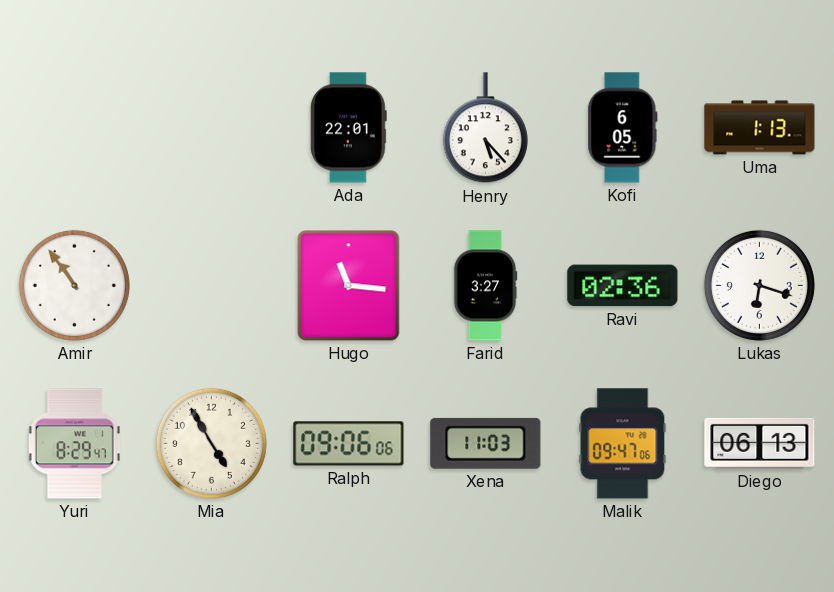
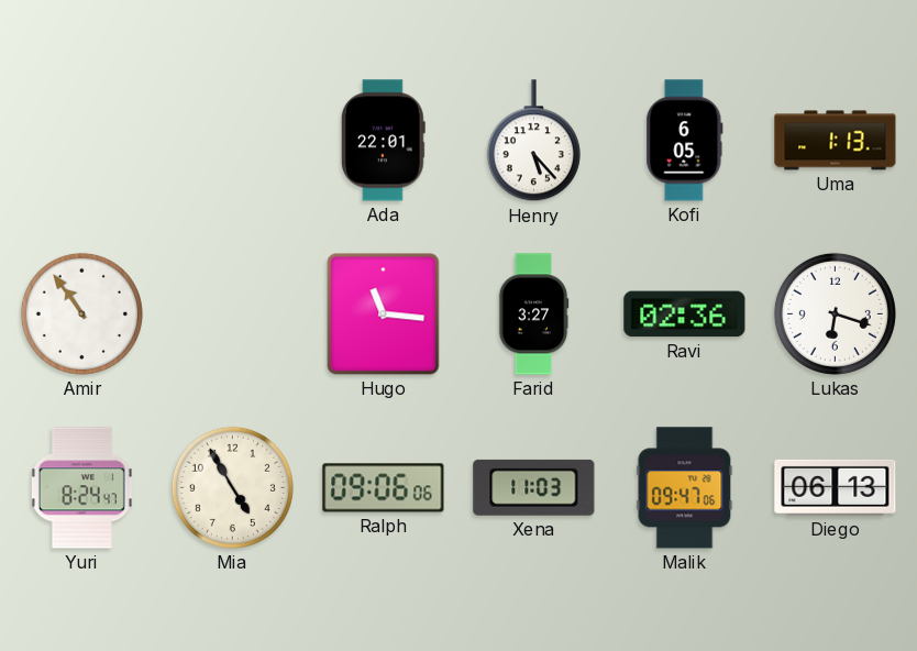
Yuri: 8:29 -> 8:24 (81, 488)
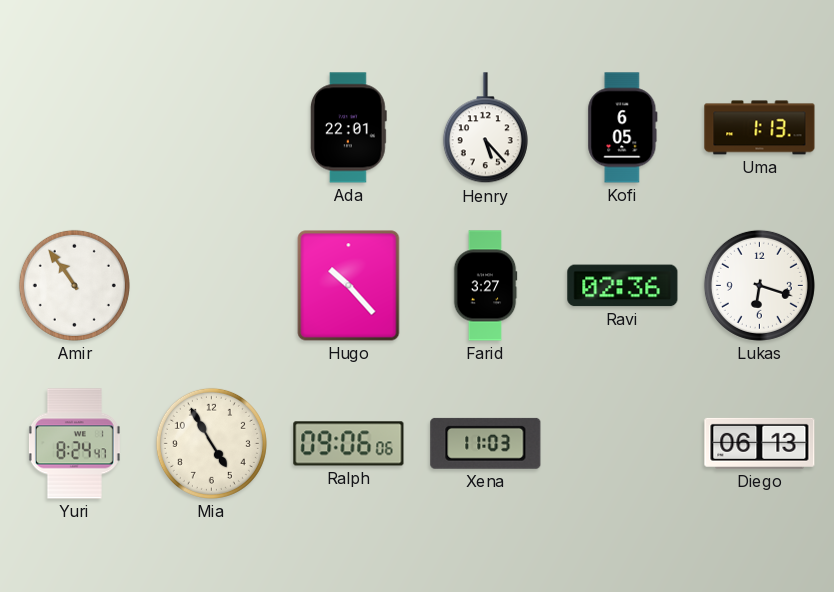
Hugo: 11:16 -> 10:23 (349, 286)
Malik: 09:47 -> none (685, 488)
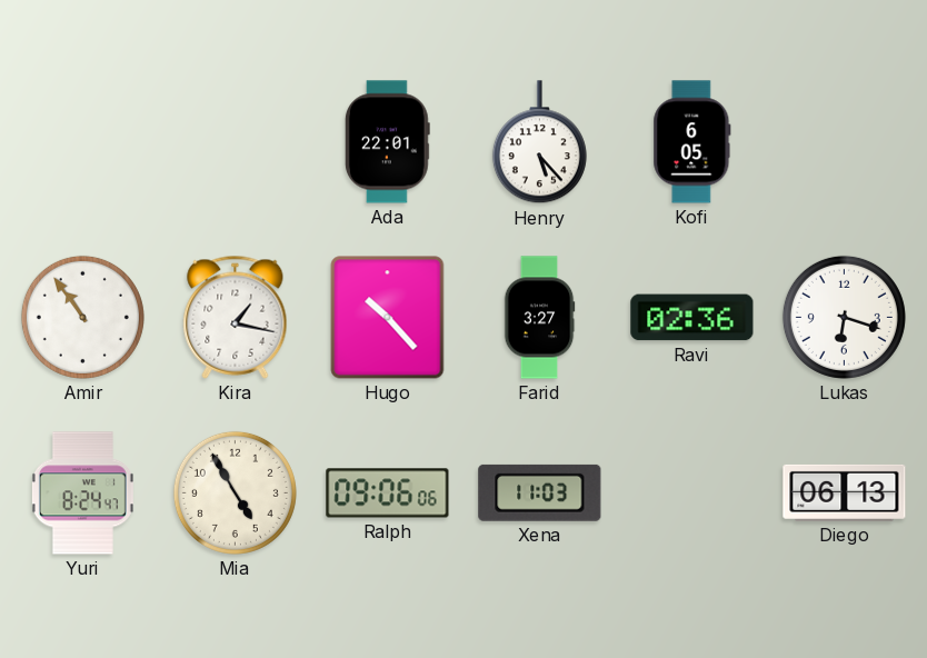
Uma: 1:13 -> none (760, 128)
Kira: none -> 1:17 (236, 317)
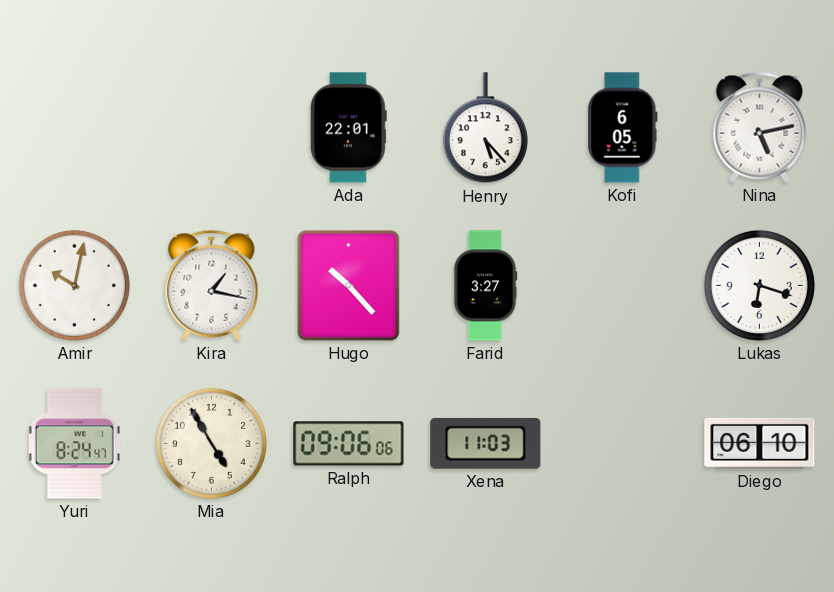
Nina: none -> 5:13 (760, 127)
Amir: 10:54 -> 10:02 (74, 285)
Ravi: 02:36 -> none (692, 318)
Diego: 06:13 -> 06:10 (760, 443)
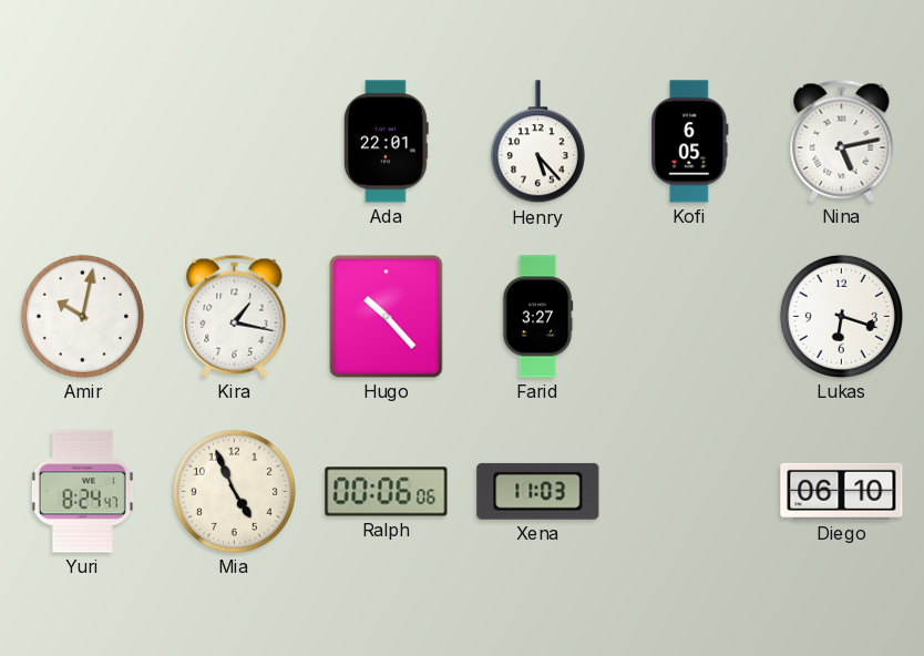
Mia: 4:55 -> 4:56 (234, 491)
Ralph: 09:06 -> 00:06 (387, 492)
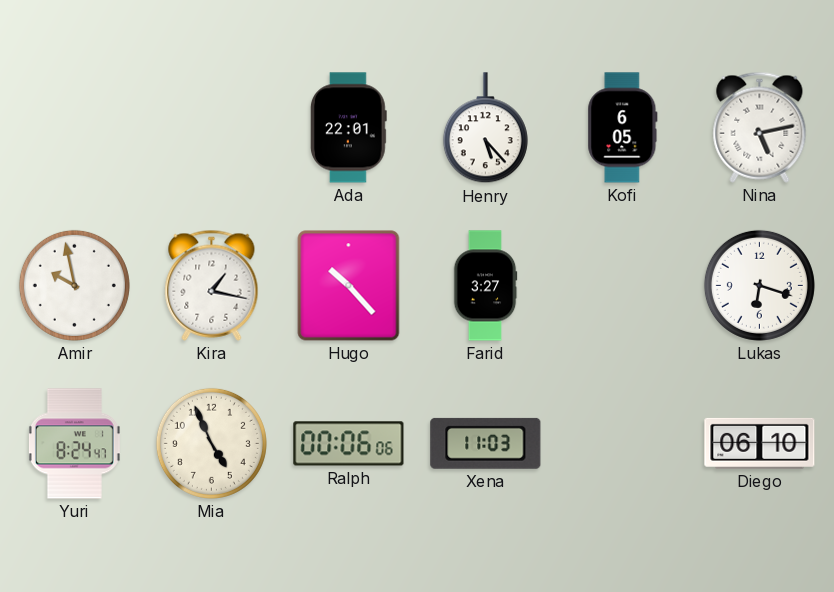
Amir: 10:02 -> 9:58 (74, 285)
